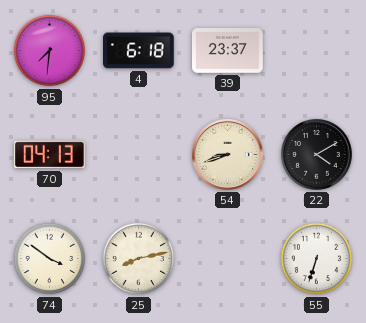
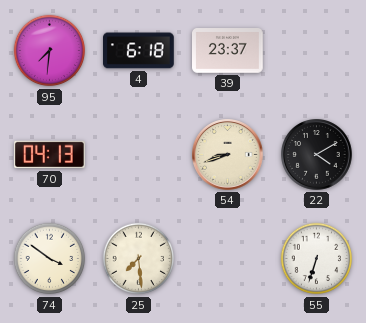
25: 8:13 -> 7:29 (139, 259)
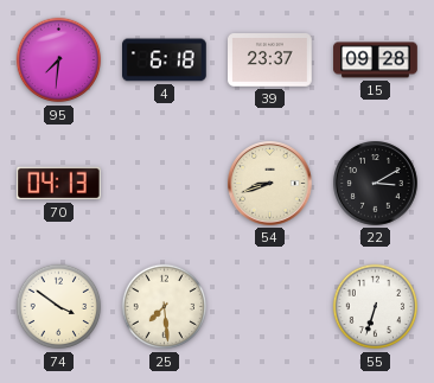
15: none -> 09:28 (376, 60)
22: 4:10 -> 3:10 (376, 184)
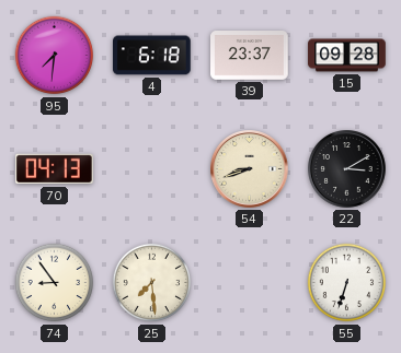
74: 3:51 -> 8:54 (55, 283)
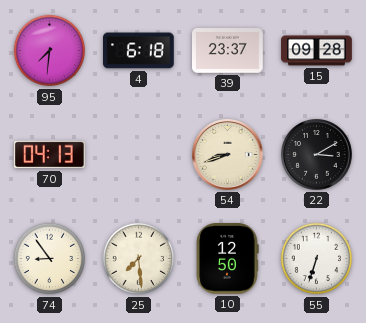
10: none -> 12:50 (227, 259)
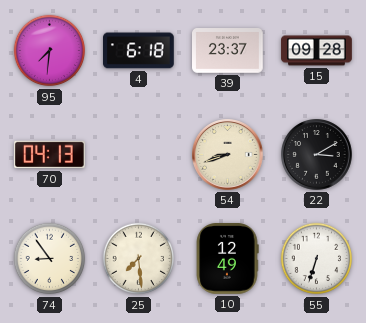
10: 12:50 -> 12:49 (227, 259)
